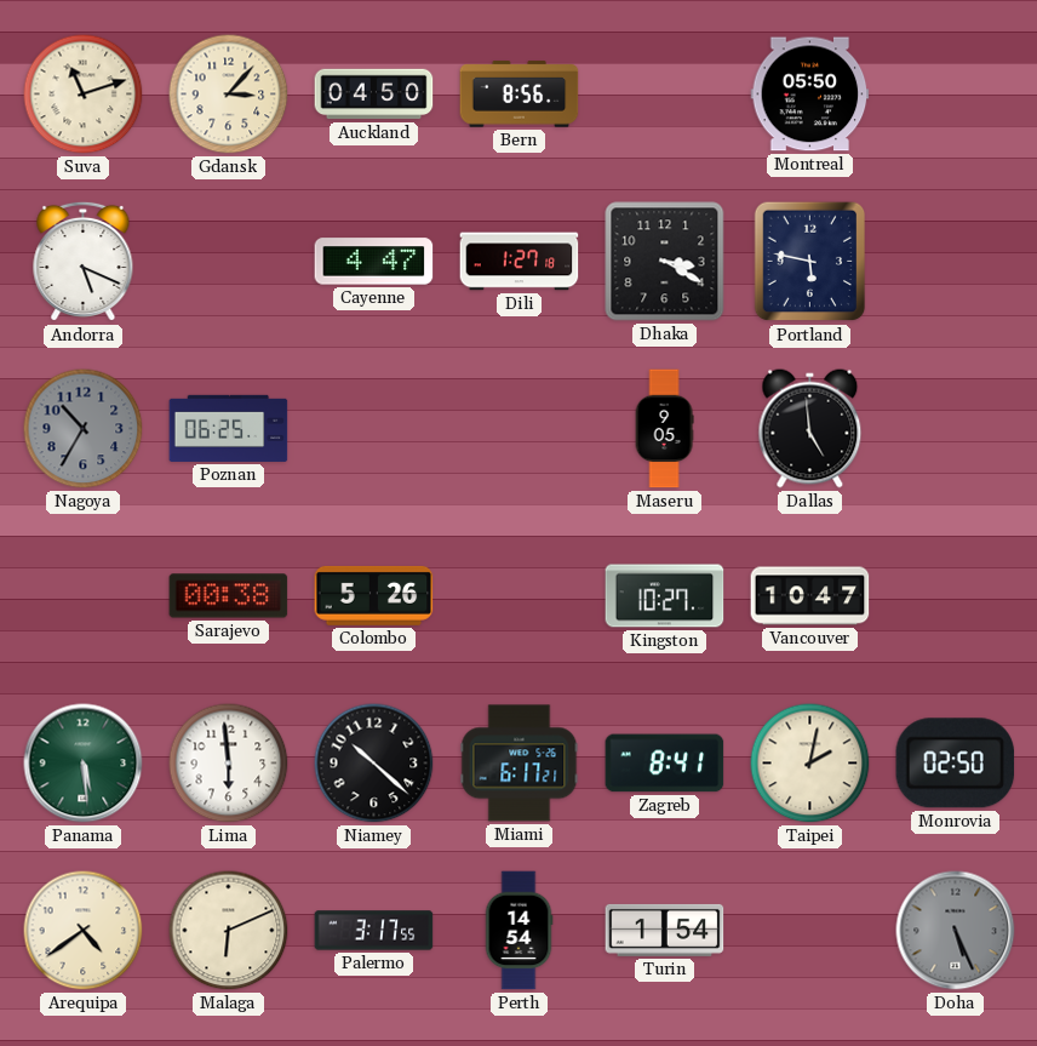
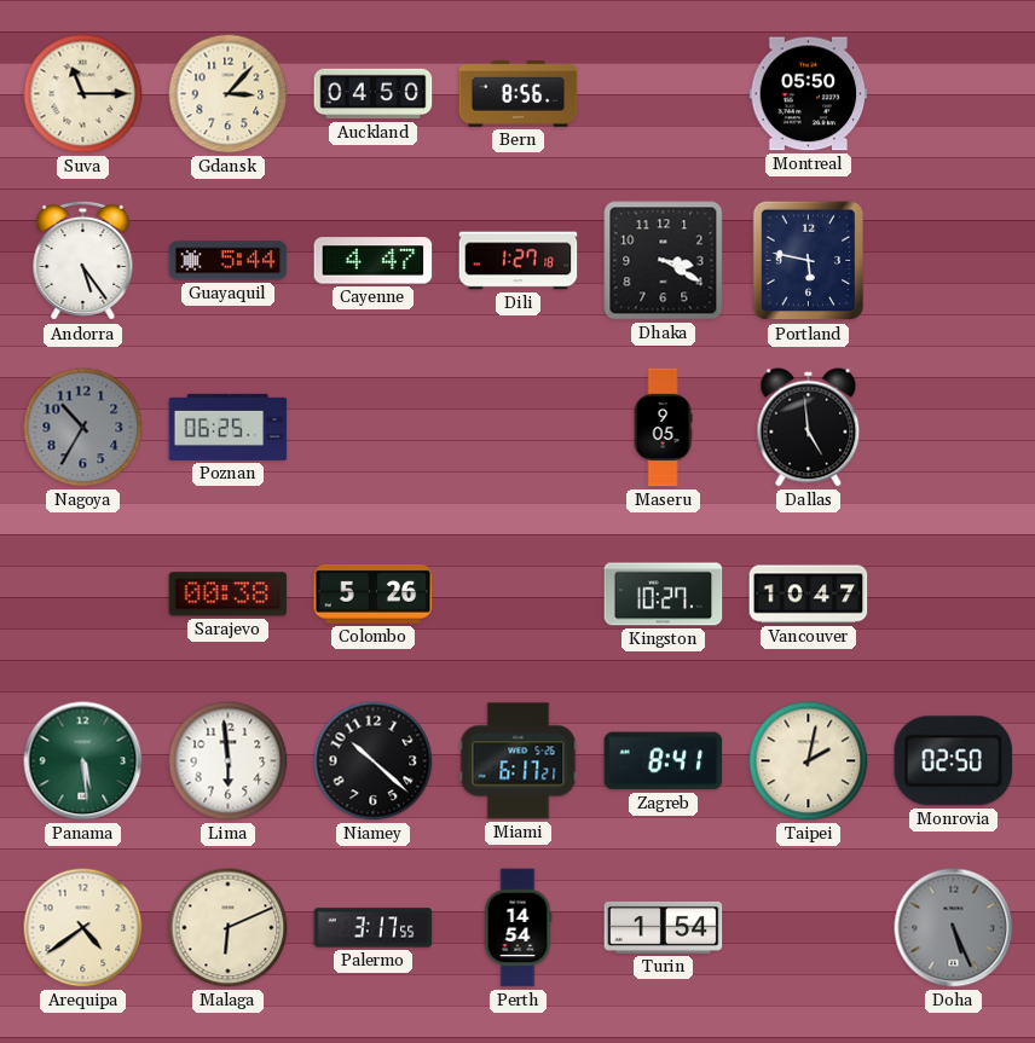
Suva: 11:12 -> 11:15 (83, 94)
Andorra: 5:19 -> 5:24 (83, 261)
Guayaquil: none -> 5:44 (229, 261)
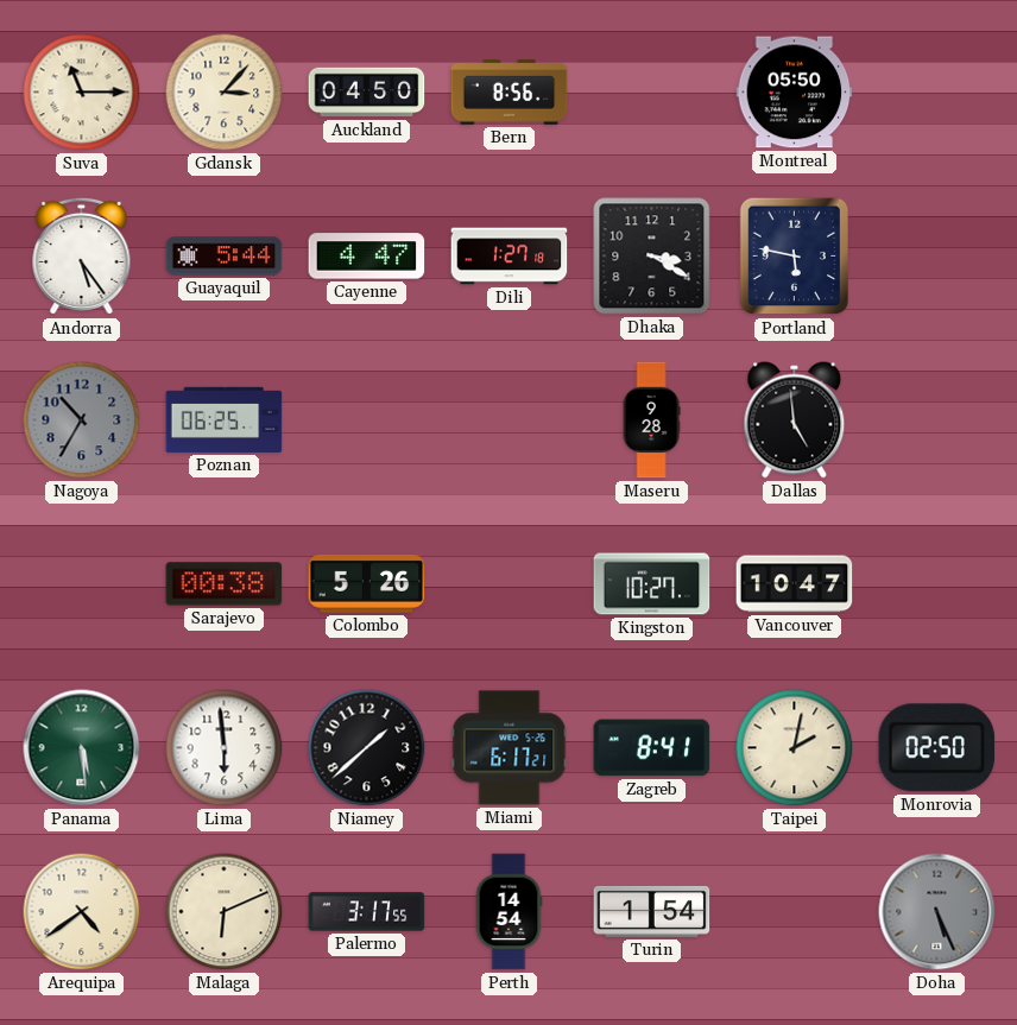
Maseru: 9:05 -> 9:28 (651, 420)
Niamey: 10:22 -> 1:38 (367, 748)
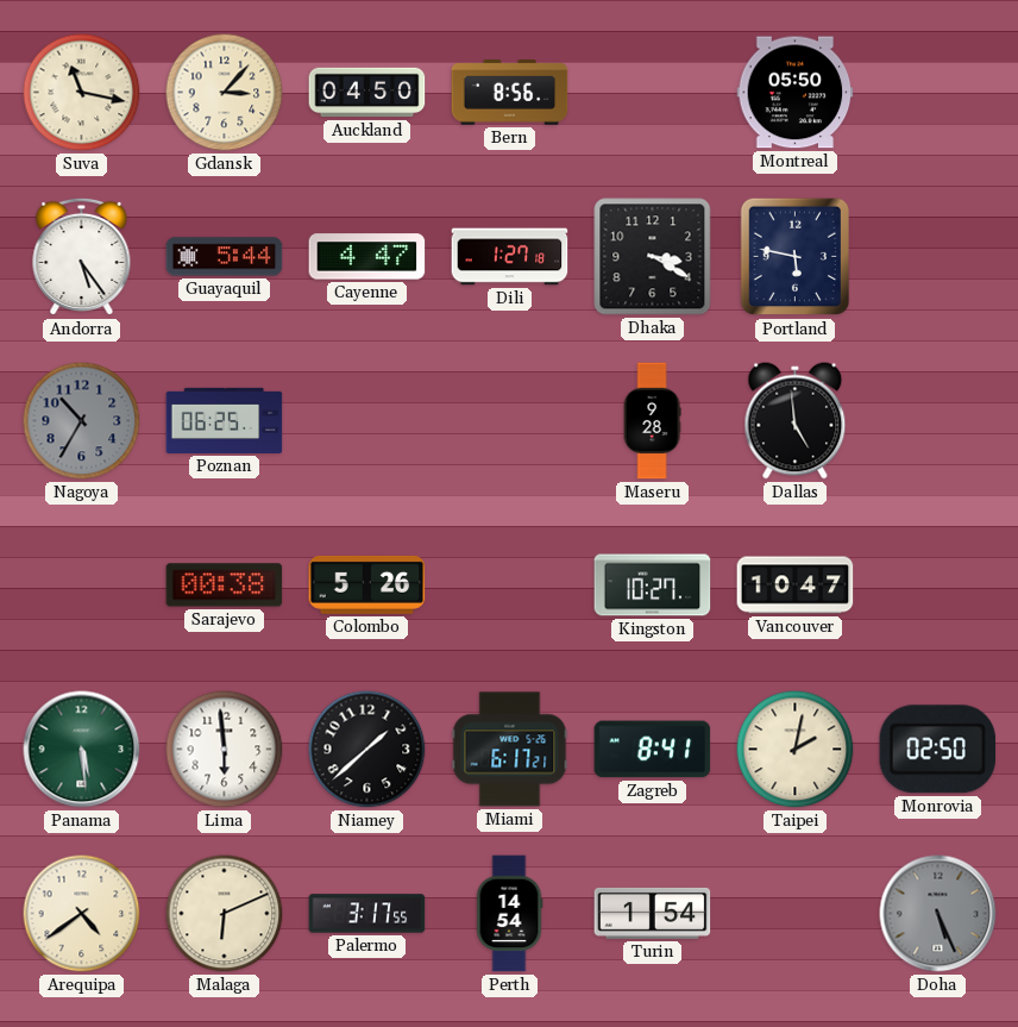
Suva: 11:15 -> 11:17 (82, 93)
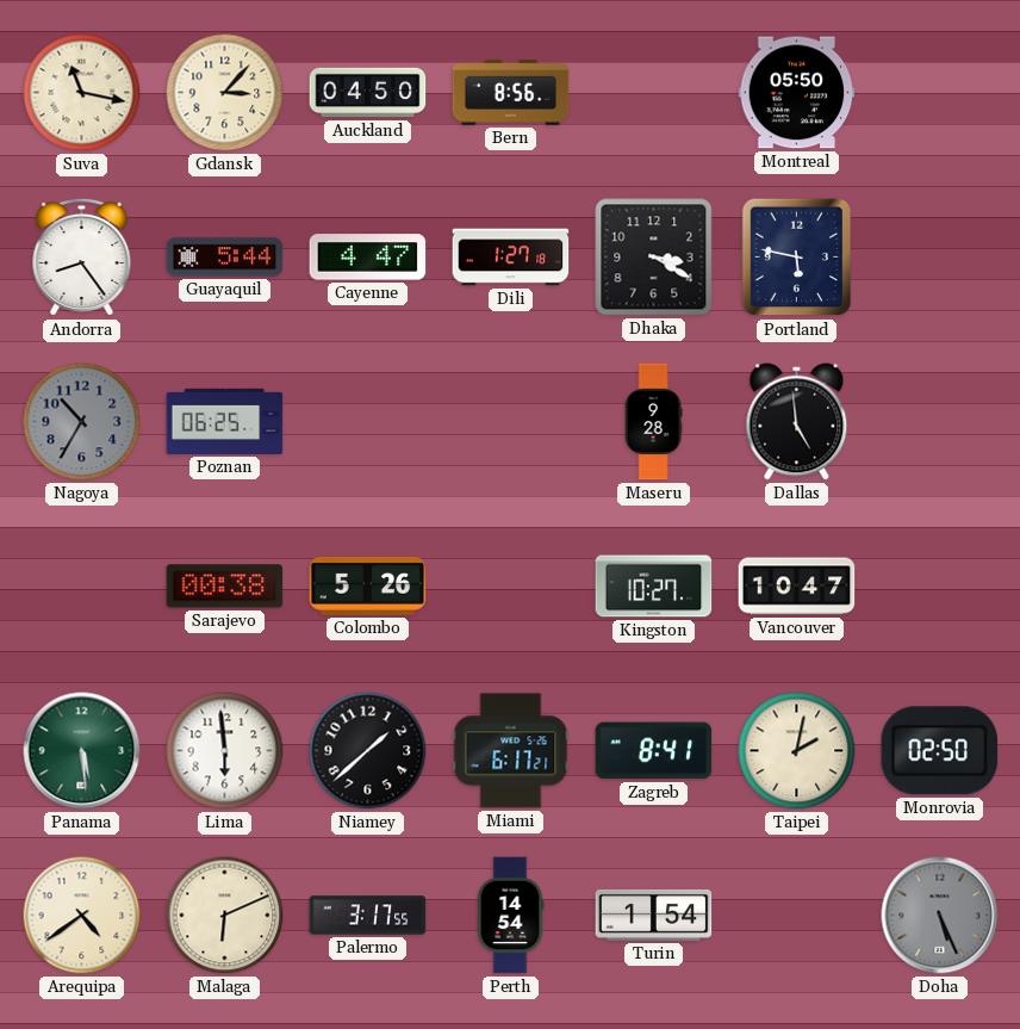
Andorra: 5:24 -> 8:24 (82, 258)
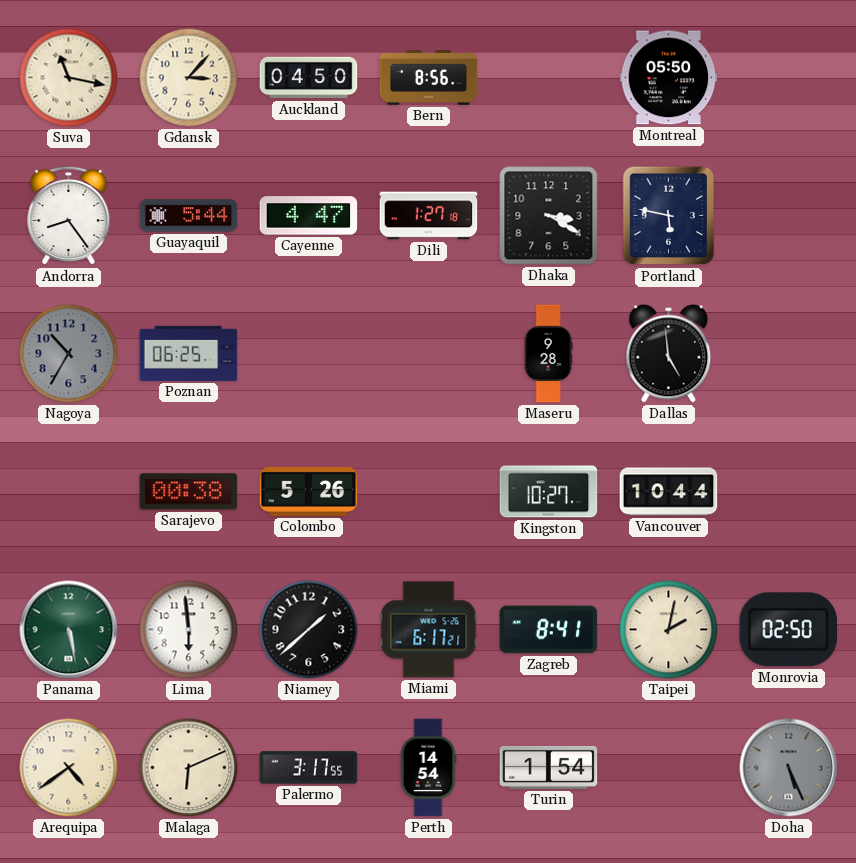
Vancouver: 10:47 -> 10:44 (669, 492)
Panama: 5:29 -> 5:28 (69, 630)
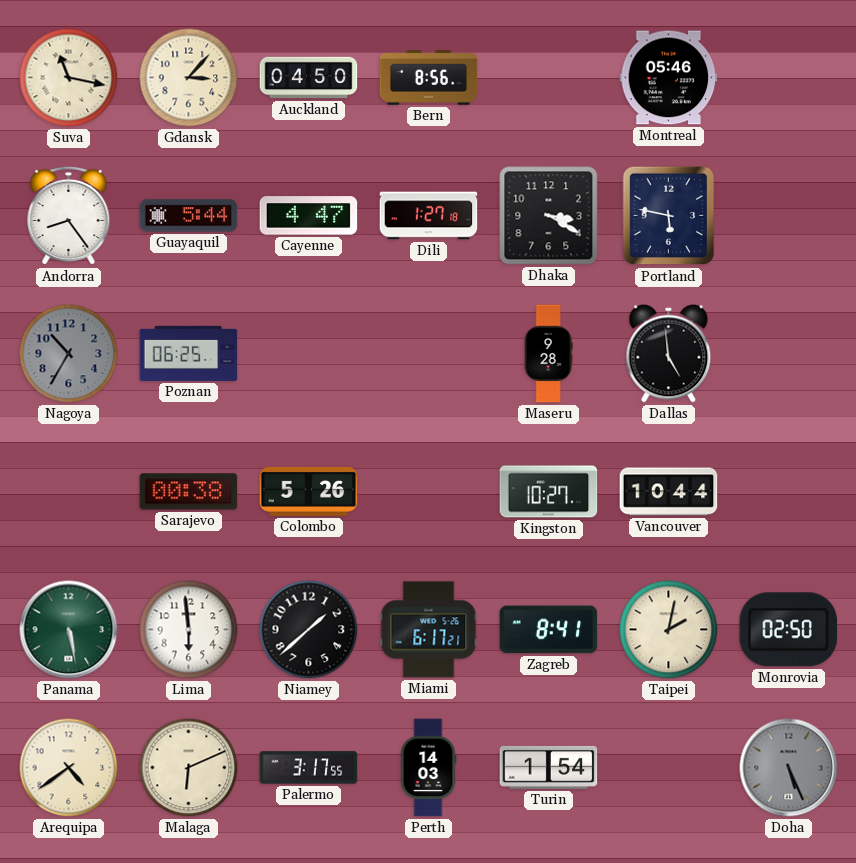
Montreal: 05:50 -> 05:46 (669, 78)
Perth: 14:54 -> 14:03 (428, 768)
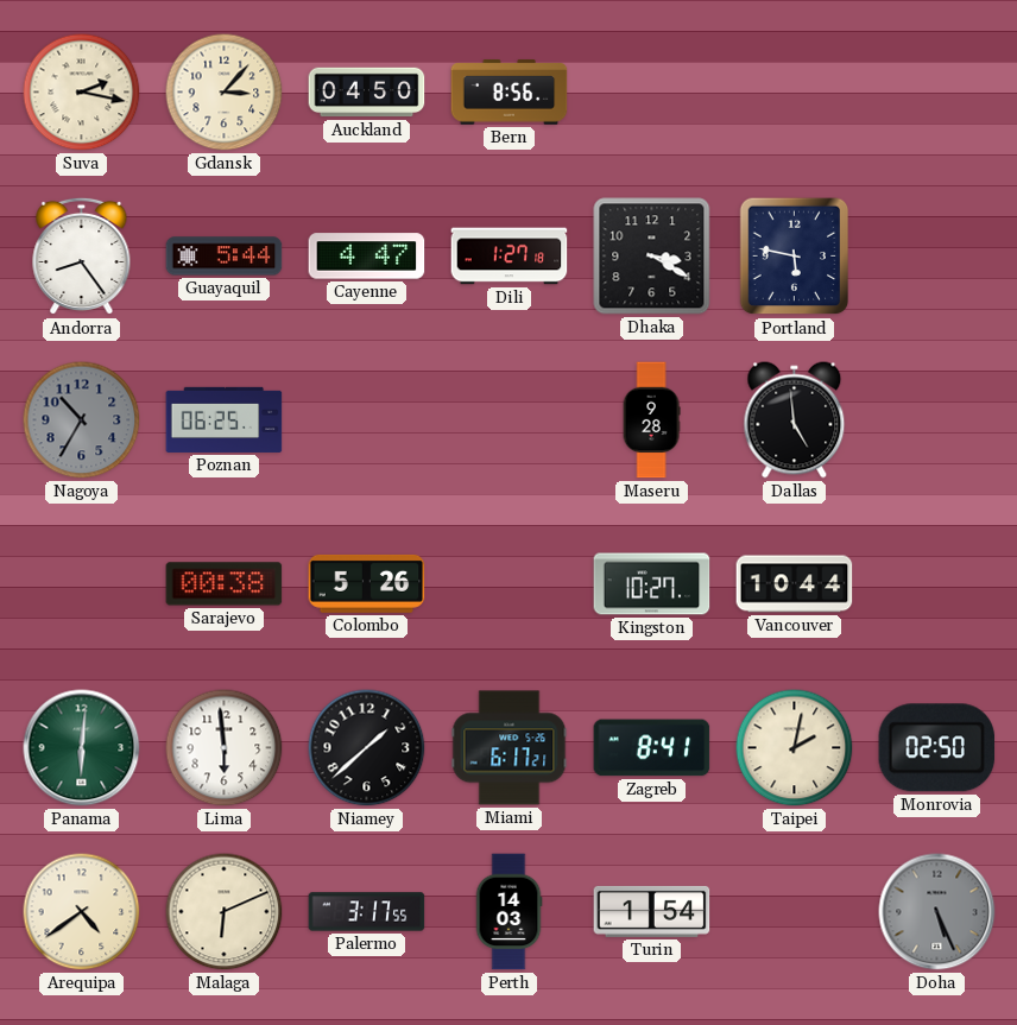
Suva: 11:17 -> 2:17 (82, 93)
Montreal: 05:46 -> none (669, 78)
Panama: 5:28 -> 6:01 (82, 748)
